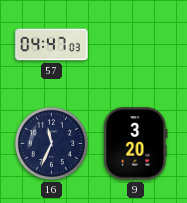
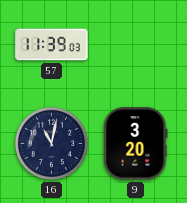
57: 04:47 -> 11:39 (52, 45)
16: 11:34 -> 11:02 (51, 143)
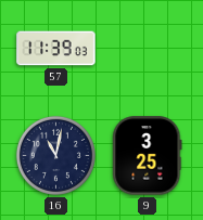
9: 3:20 -> 3:25 (148, 156)
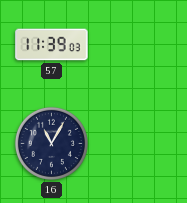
16: 11:02 -> 11:05 (51, 143)
9: 3:25 -> none (148, 156)
